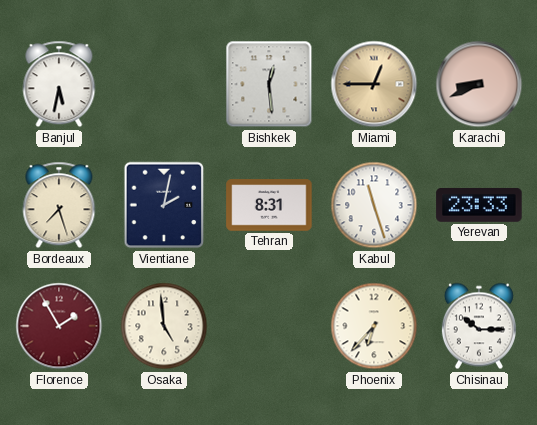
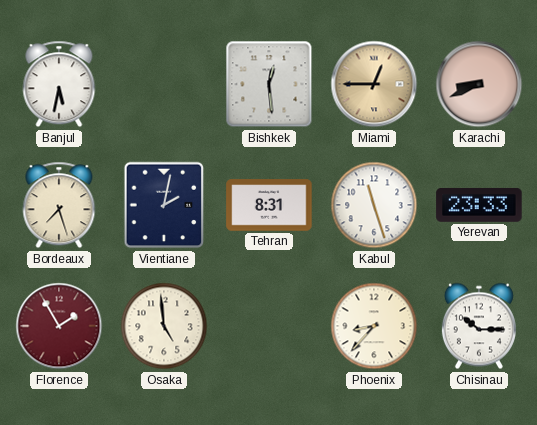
Phoenix: 6:37 -> 8:37 (374, 326)
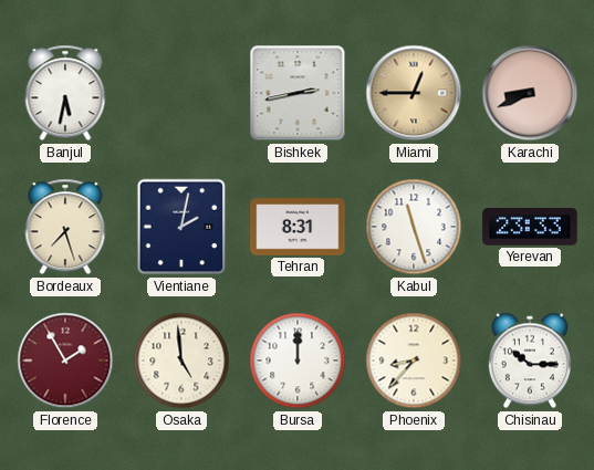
Bishkek: 12:29 -> 2:43 (298, 93)
Bursa: none -> 12:00 (298, 361)
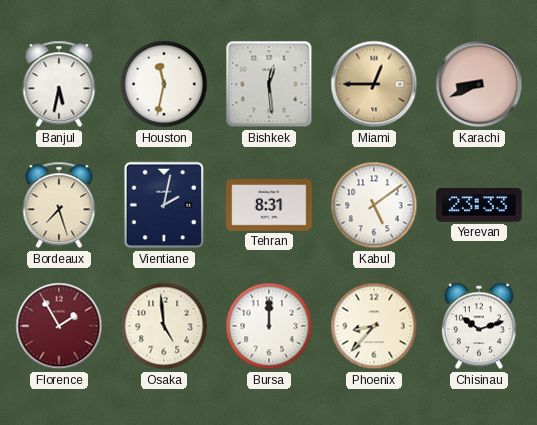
Houston: none -> 11:32 (164, 84)
Bishkek: 2:43 -> 12:29 (269, 84)
Kabul: 11:27 -> 5:09 (374, 205)
Chisinau: 10:15 -> 10:12 (479, 326)
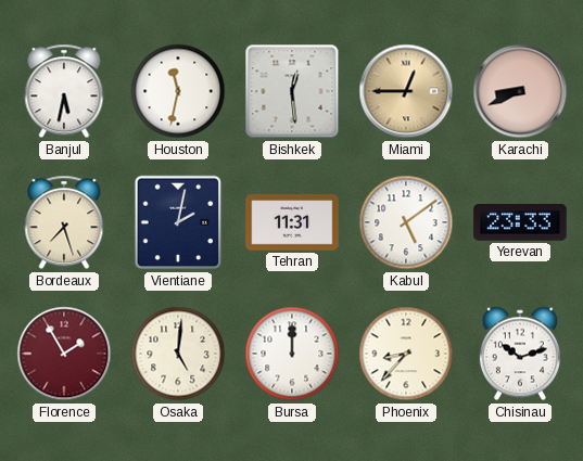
Tehran: 8:31 -> 11:31 (292, 222)
Osaka: 4:59 -> 5:01 (178, 354)
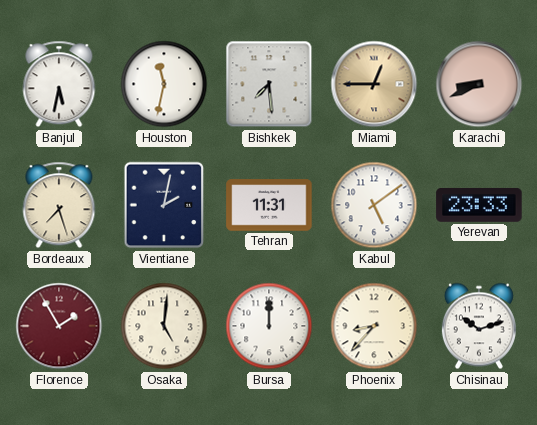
Bishkek: 12:29 -> 7:29 (269, 84)
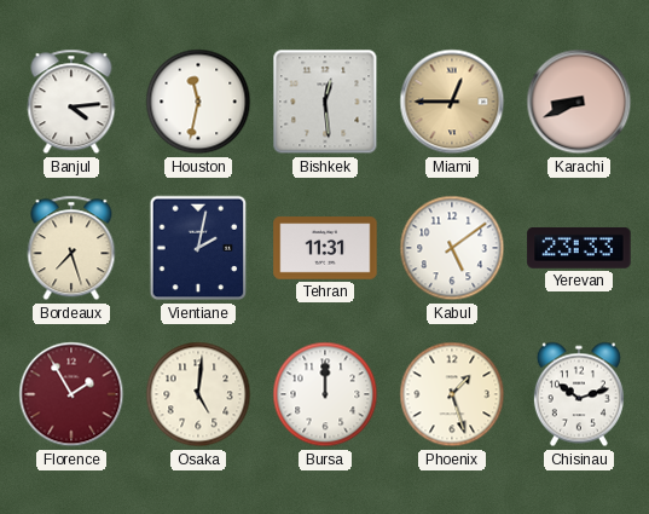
Banjul: 5:32 -> 4:14 (71, 102)
Bishkek: 7:29 -> 12:29 (325, 102)
Phoenix: 8:37 -> 1:27 (452, 394)
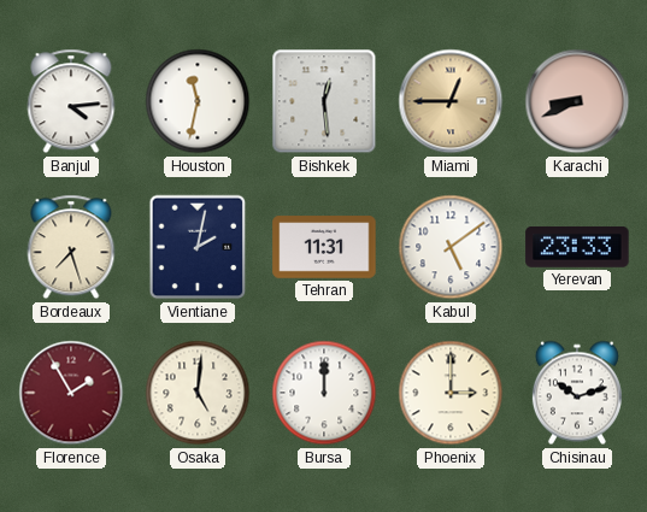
Phoenix: 1:27 -> 3:00 (451, 393)
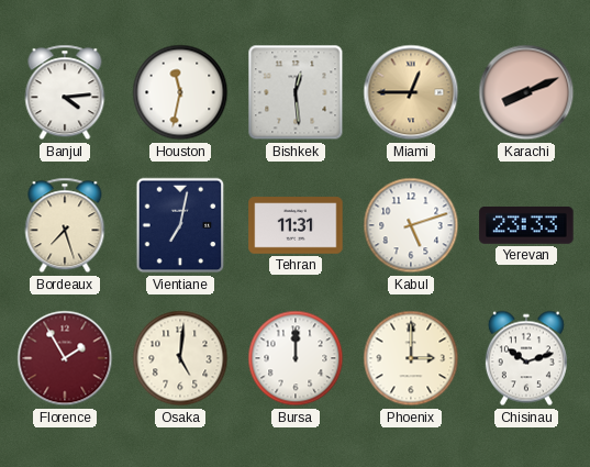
Karachi: 8:41 -> 8:11 (526, 92)
Vientiane: 2:02 -> 7:02 (180, 225)
Kabul: 5:09 -> 5:12 (411, 225)
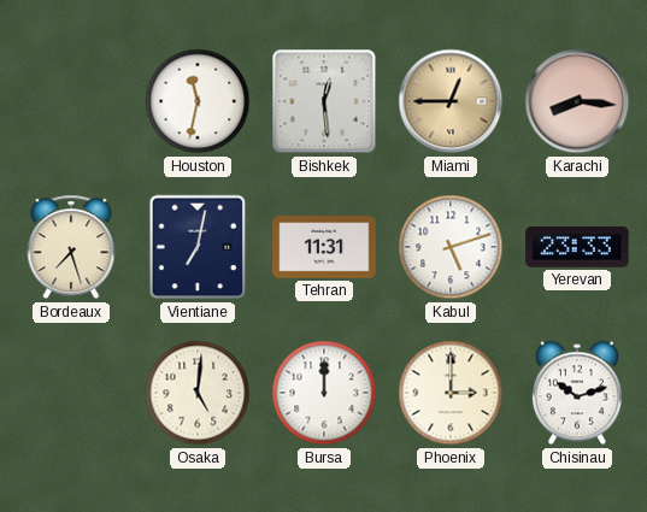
Banjul: 4:14 -> none (65, 92)
Karachi: 8:11 -> 8:16 (577, 101)
Florence: 1:55 -> none (65, 358)
